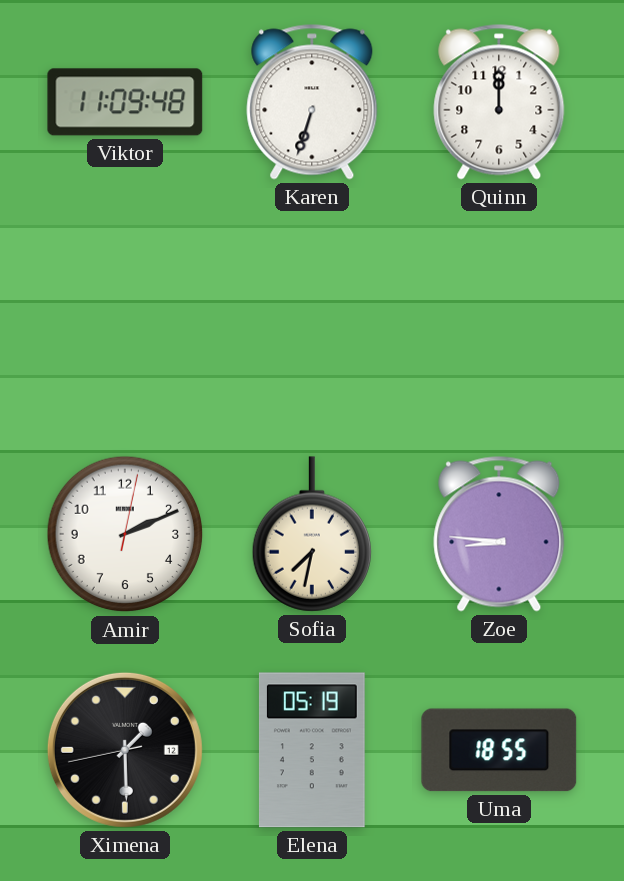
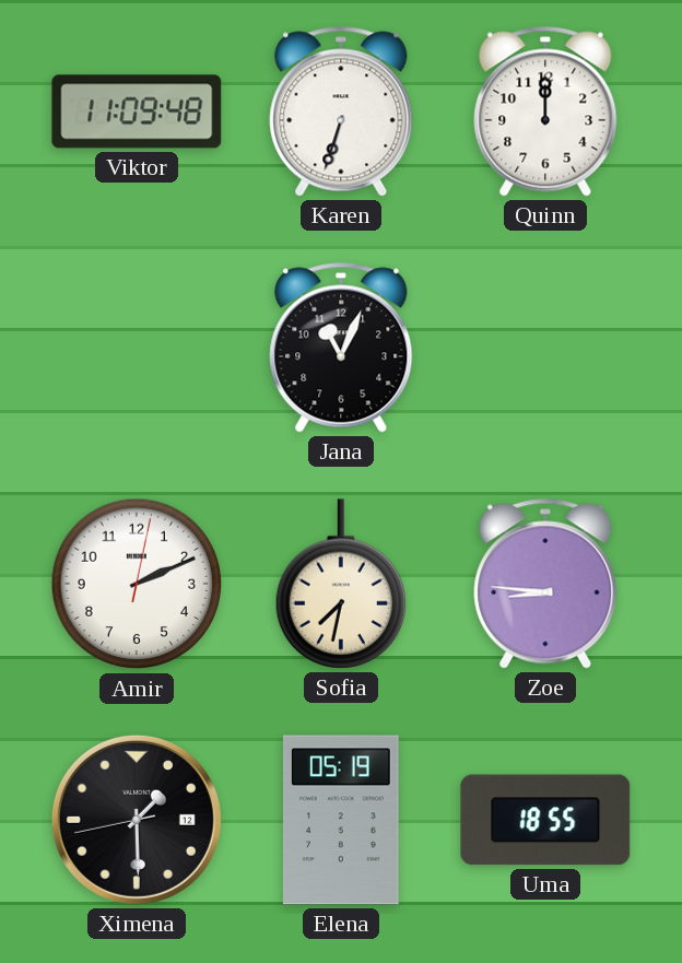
Jana: none -> 11:04 (341, 348)
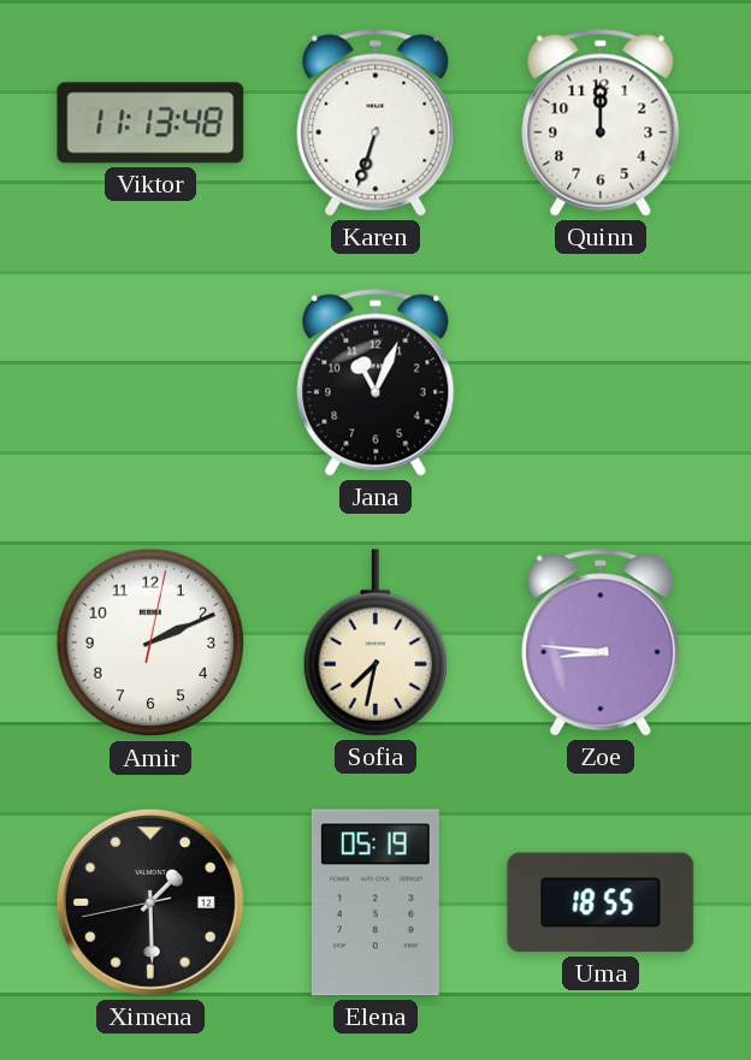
Viktor: 11:09 -> 11:13 (150, 123)
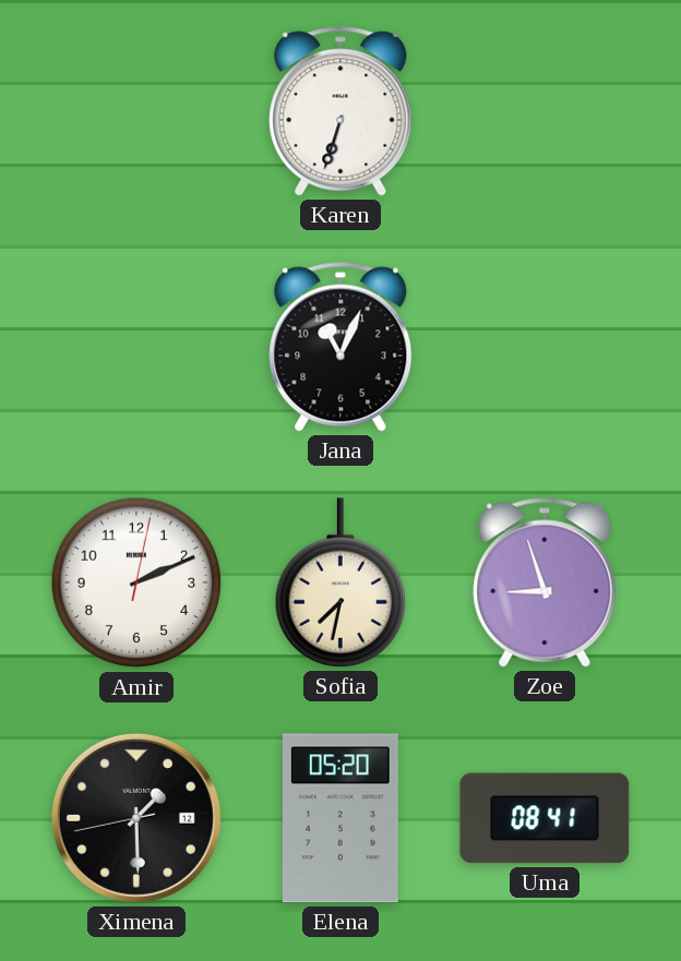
Viktor: 11:13 -> none (150, 123)
Quinn: 12:00 -> none (601, 123)
Zoe: 8:46 -> 8:57 (545, 582)
Elena: 05:19 -> 05:20 (340, 818)
Uma: 18:55 -> 08:41 (545, 818)
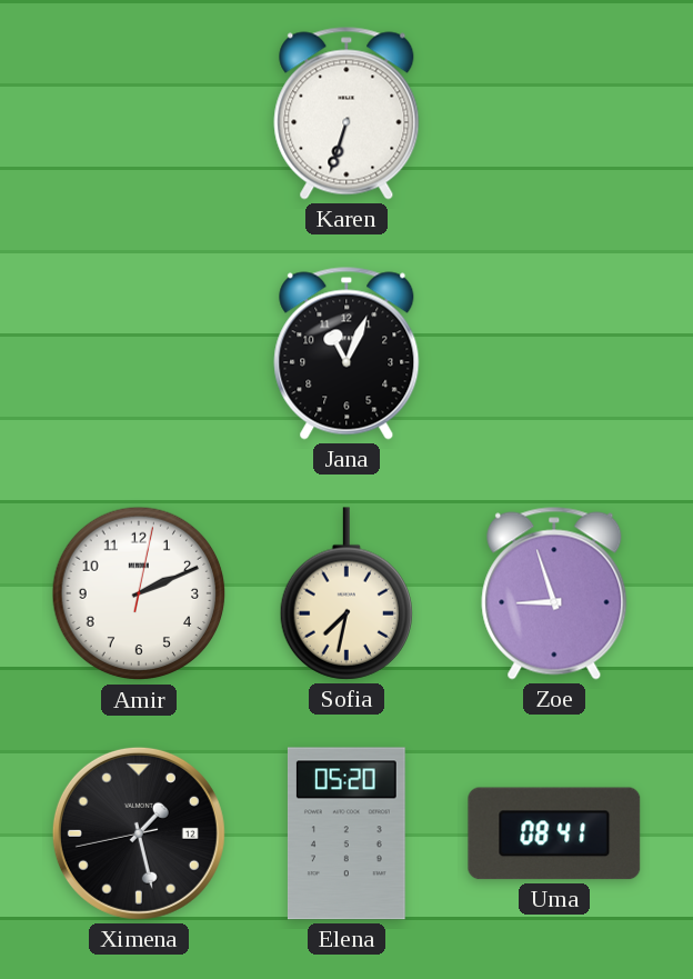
Ximena: 1:29 -> 1:27 (139, 833)
